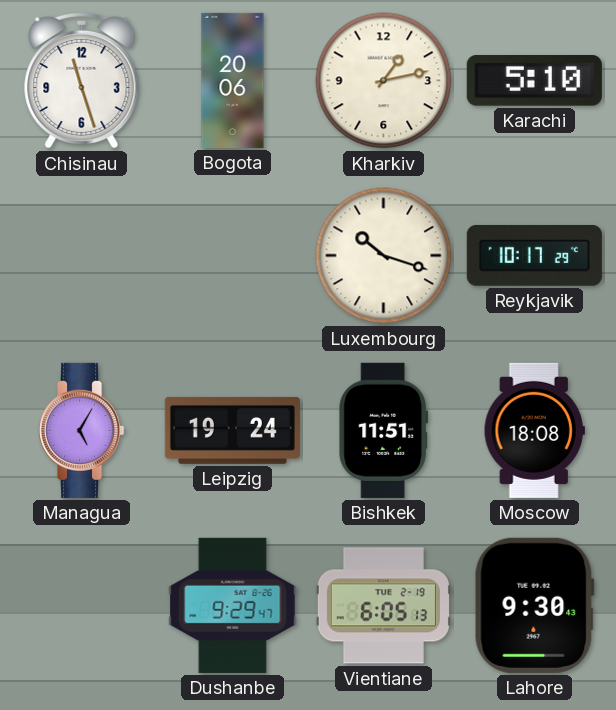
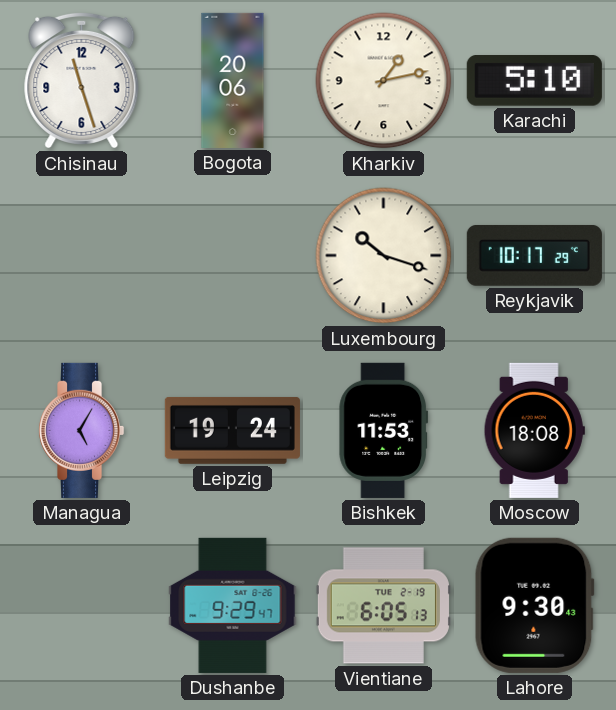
Bishkek: 11:51 -> 11:53 (384, 430)
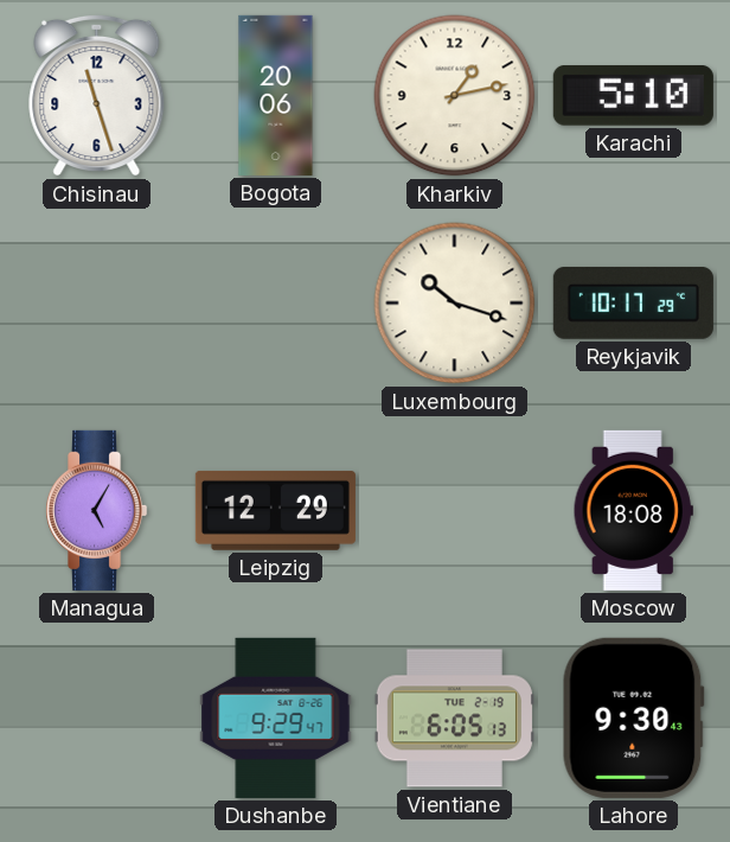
Leipzig: 19:24 -> 12:29 (275, 510)
Bishkek: 11:53 -> none (384, 430)
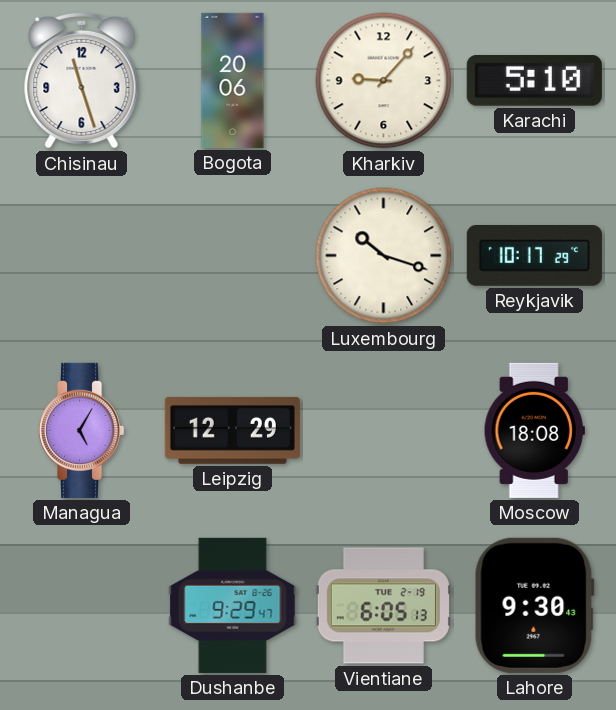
Kharkiv: 1:13 -> 9:07 (384, 81)
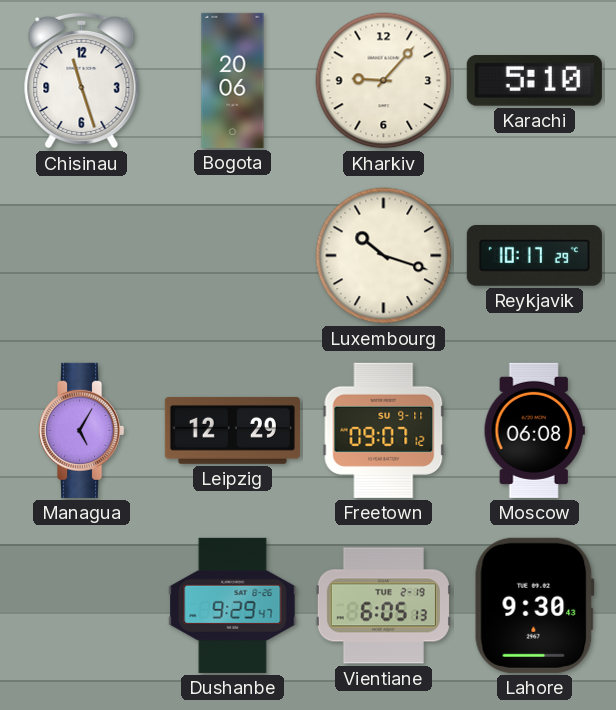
Freetown: none -> 09:07 (384, 430)
Moscow: 18:08 -> 06:08 (534, 430)
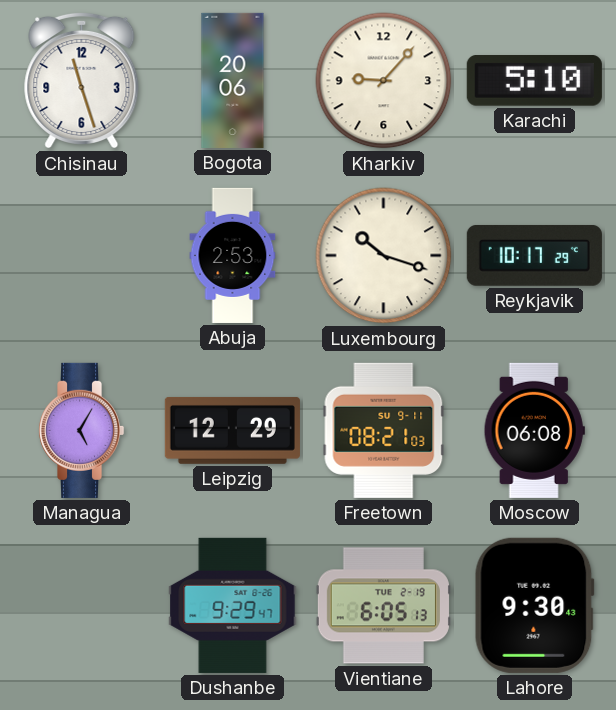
Abuja: none -> 2:53 (233, 255)
Freetown: 09:07 -> 08:21 (384, 430)
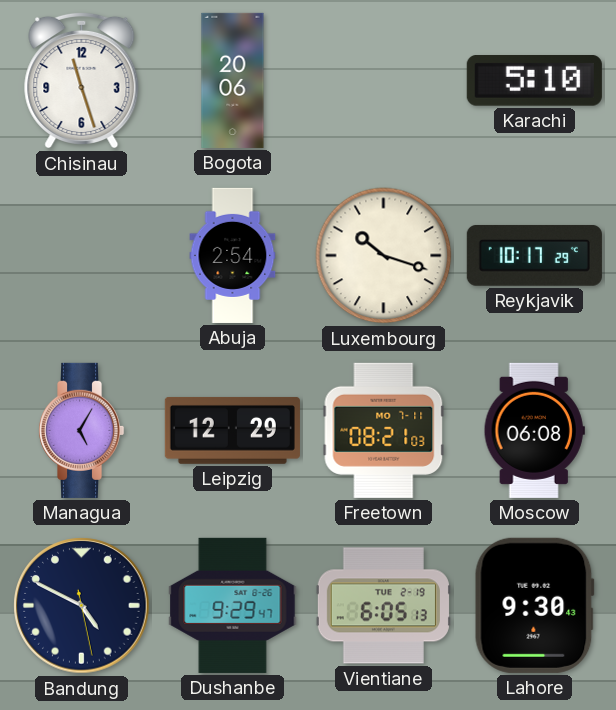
Kharkiv: 9:07 -> none (384, 81)
Abuja: 2:53 -> 2:54 (233, 255)
Freetown date: SU 9-11 -> MO 7-11 (384, 430)
Bandung: none -> 4:49 (82, 606)
